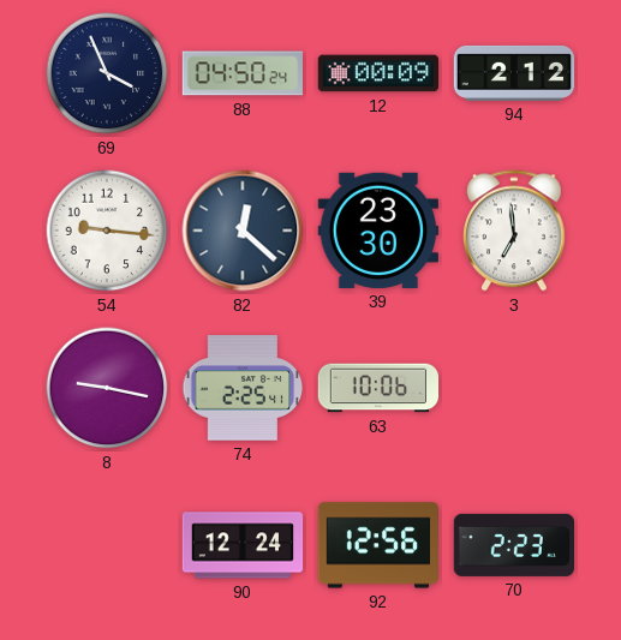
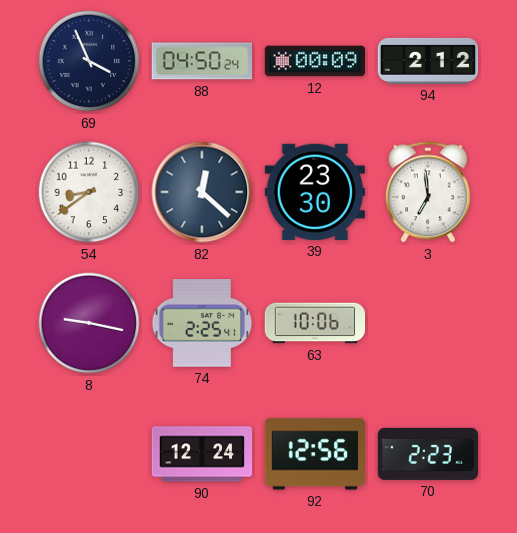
54: 9:16 -> 8:39 (89, 192)
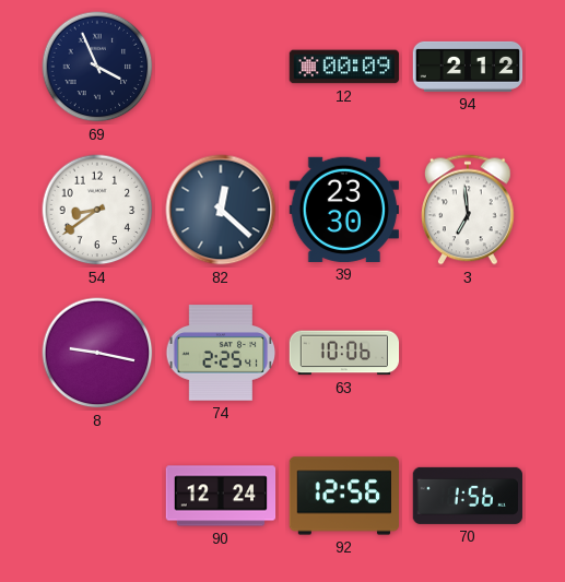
88: 04:50 -> none (201, 61)
70: 2:23 -> 1:56 (467, 496)
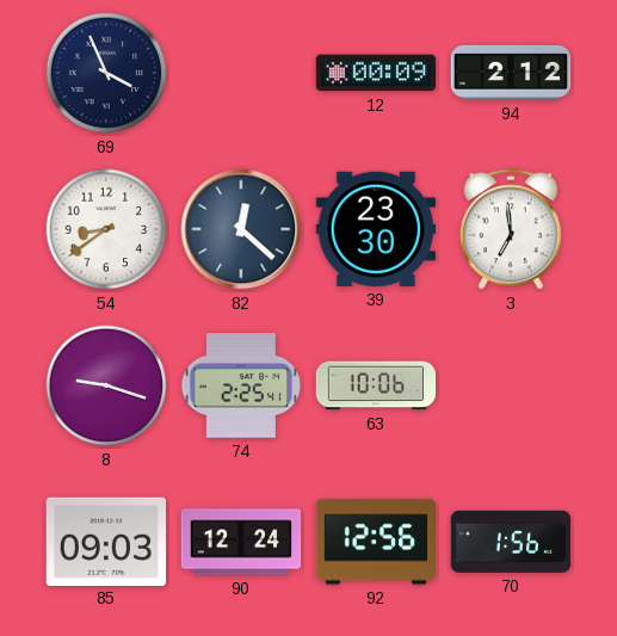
8: 9:17 -> 9:18 (106, 385)
85: none -> 09:03 (105, 541)
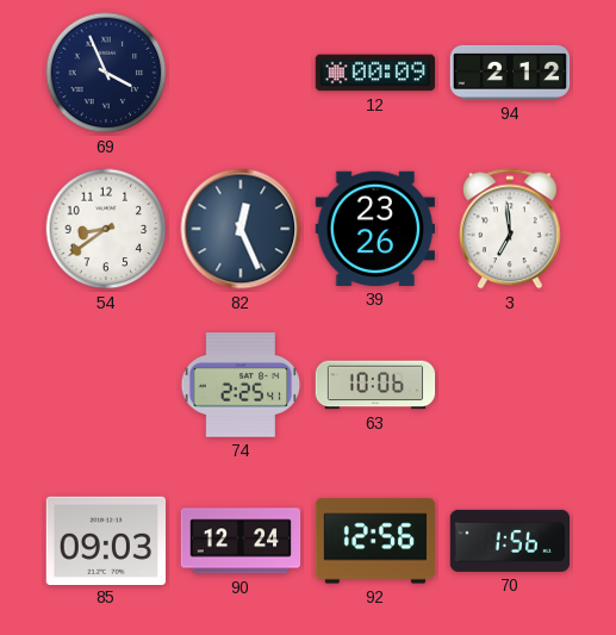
82: 12:22 -> 12:26 (241, 229)
39: 23:30 -> 23:26 (374, 229)
8: 9:18 -> none (106, 385)
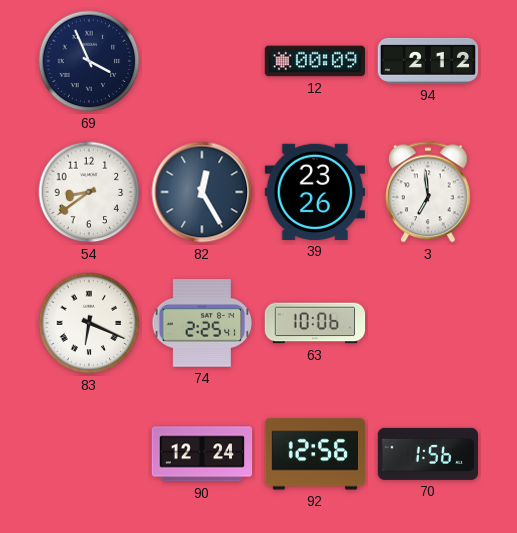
82: 12:26 -> 12:25 (202, 192)
83: none -> 6:19 (89, 323)
85: 09:03 -> none (105, 540)
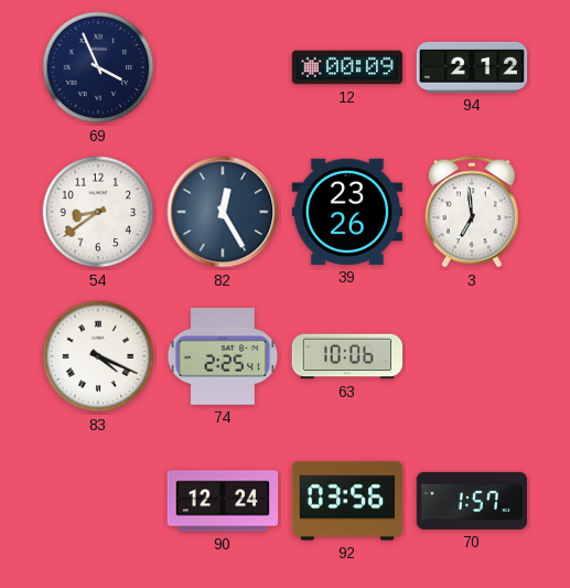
83: 6:19 -> 4:19 (98, 356)
92: 12:56 -> 03:56 (347, 501)
70: 1:56 -> 1:57 (471, 501)
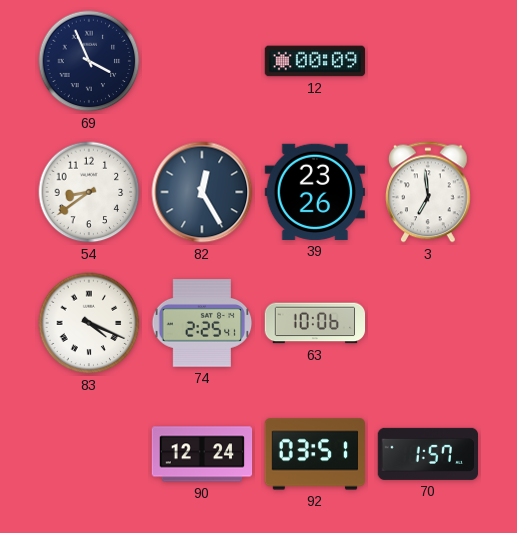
94: 2:12 -> none (472, 67)
92: 03:56 -> 03:51 (315, 454)
